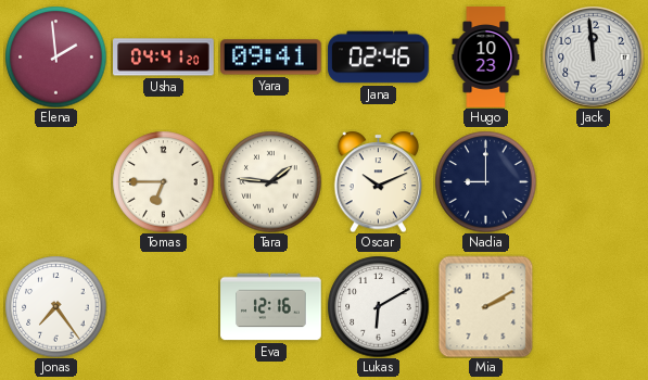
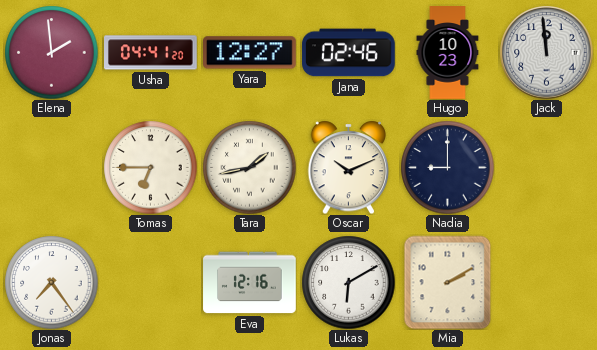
Yara: 09:41 -> 12:27 (250, 53)
Tara: 1:46 -> 1:43 (249, 167)
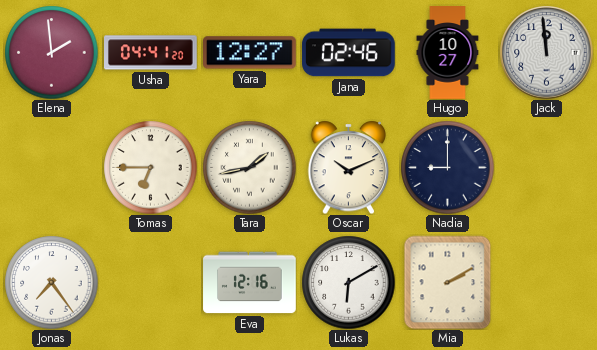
Hugo: 10:23 -> 10:27 (448, 53)
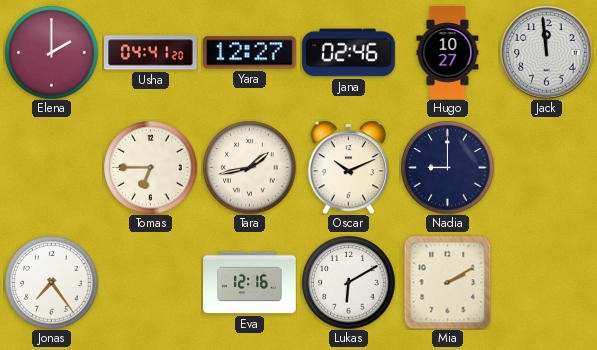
Elena: 1:59 -> 2:00 (51, 52)
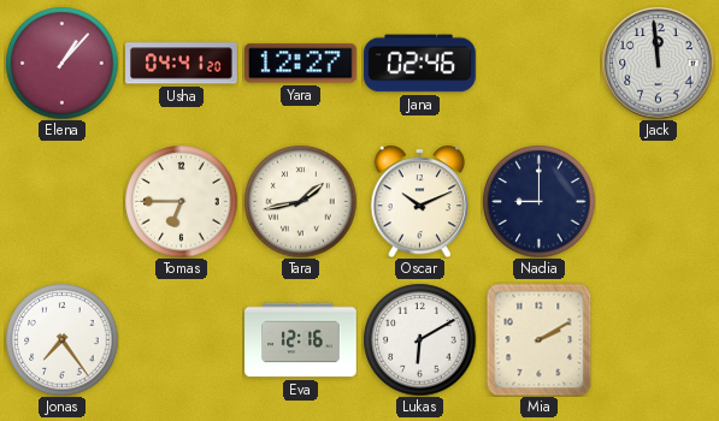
Elena: 2:00 -> 1:07 (61, 63)
Hugo: 10:27 -> none (448, 53)
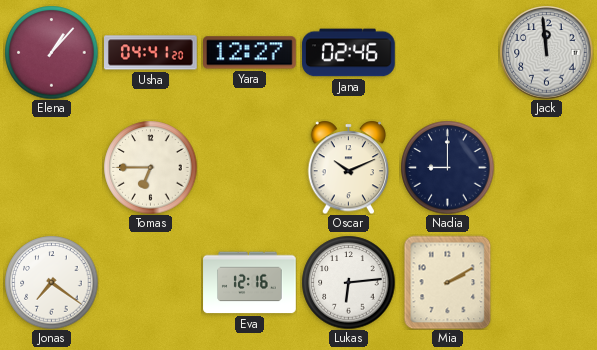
Tara: 1:43 -> none (300, 201)
Jonas: 7:24 -> 7:21 (51, 282)
Lukas: 6:10 -> 6:14 (348, 282)
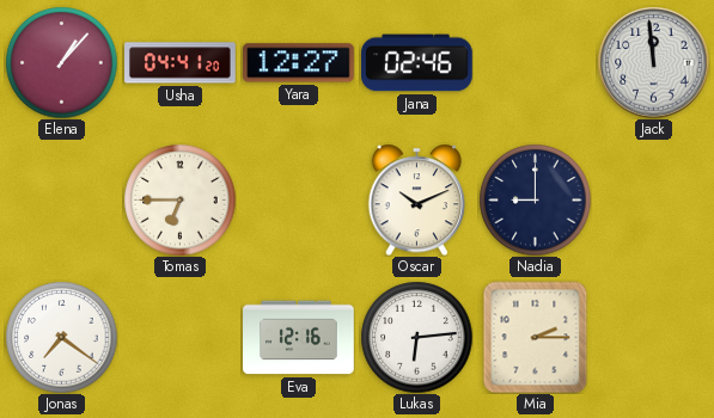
Mia: 2:10 -> 2:15 (536, 337)
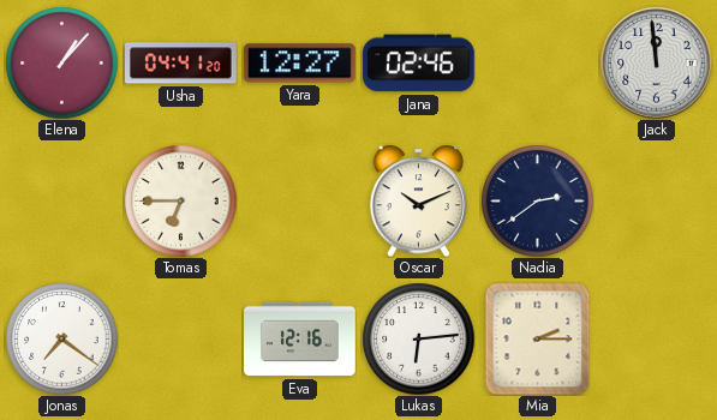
Nadia: 9:00 -> 2:39 (537, 200)
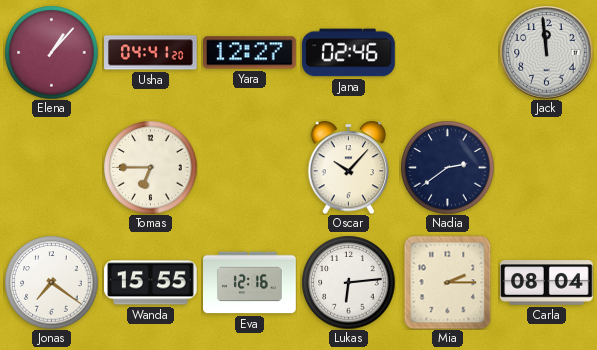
Oscar: 10:11 -> 10:07 (349, 167)
Wanda: none -> 15:55 (151, 283)
Carla: none -> 08:04 (547, 283)
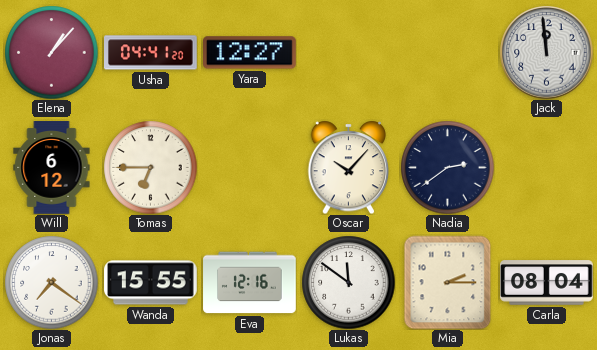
Jana: 02:46 -> none (349, 53)
Will: none -> 6:12 (52, 168)
Lukas: 6:14 -> 11:51 (348, 282)
